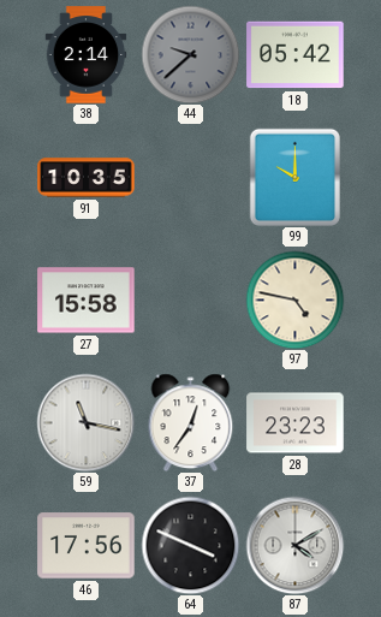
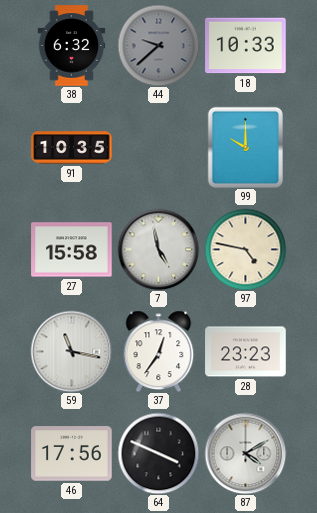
38: 2:14 -> 6:32 (72, 46)
18: 05:42 -> 10:33 (246, 46)
7: none -> 4:58 (158, 249)
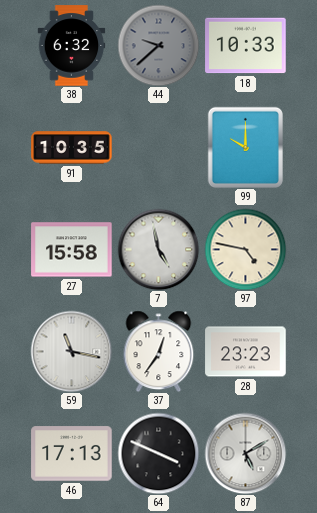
46: 17:56 -> 17:13 (72, 454)
87: 4:10 -> 5:10 (245, 453)
